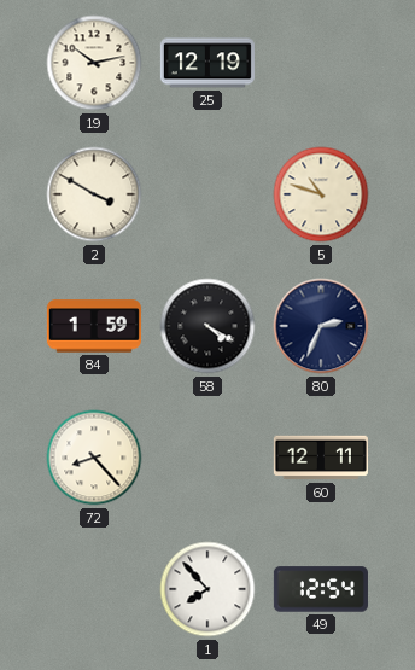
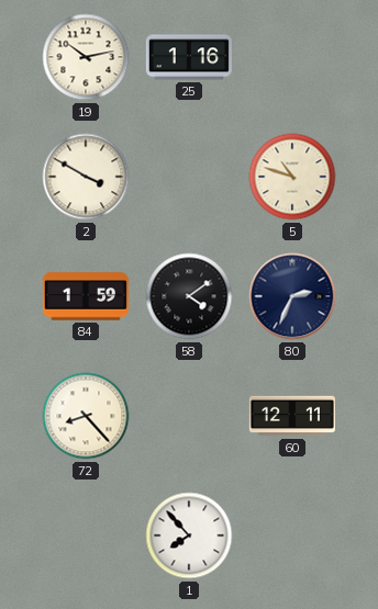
25: 12:19 -> 1:16 (189, 57)
58: 4:20 -> 4:09 (189, 296)
49: 12:54 -> none (321, 589)
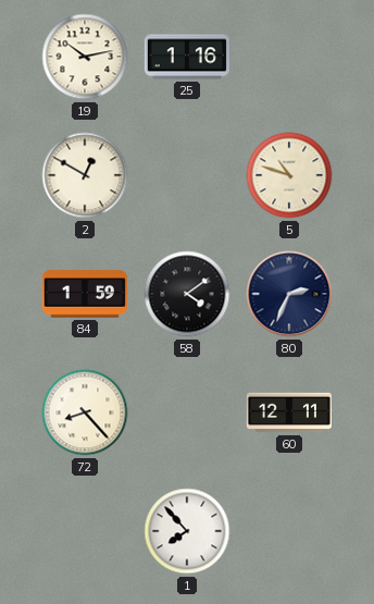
2: 3:50 -> 12:50 (85, 175)
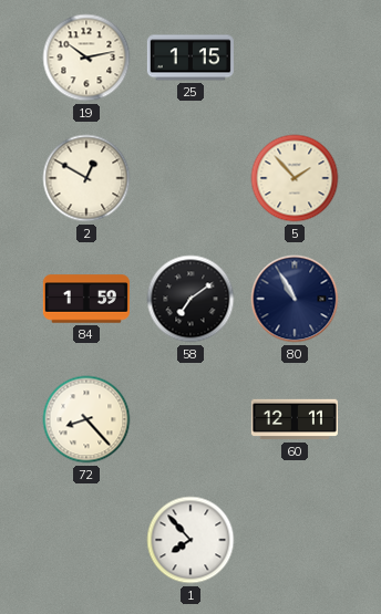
25: 1:16 -> 1:15 (190, 58)
5: 10:48 -> 1:53 (295, 178)
58: 4:09 -> 7:09 (190, 299)
80: 2:34 -> 10:55 (295, 299)
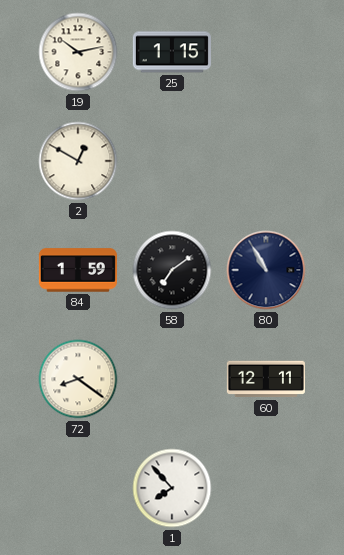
5: 1:53 -> none (295, 178)
72: 8:23 -> 8:21 (78, 379)
